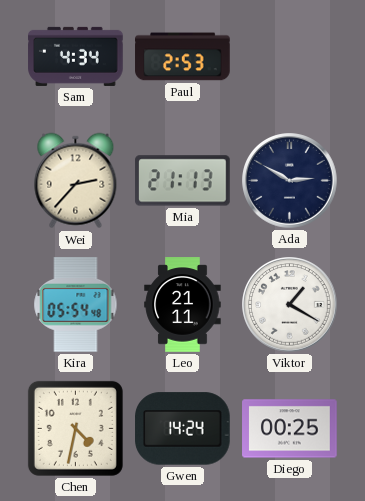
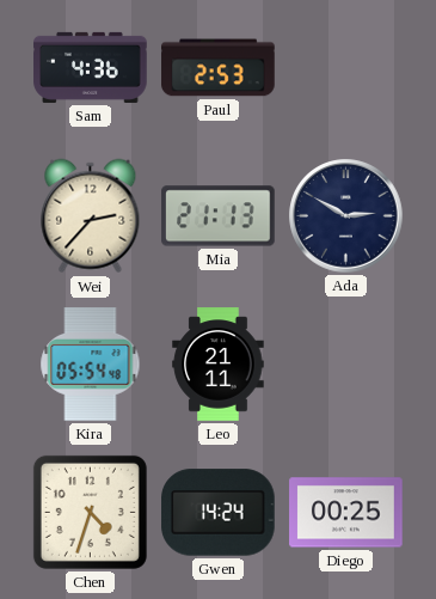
Sam: 4:34 -> 4:36 (91, 67)
Viktor: 1:20 -> none (290, 305)
Chen: 4:32 -> 4:33 (90, 512)
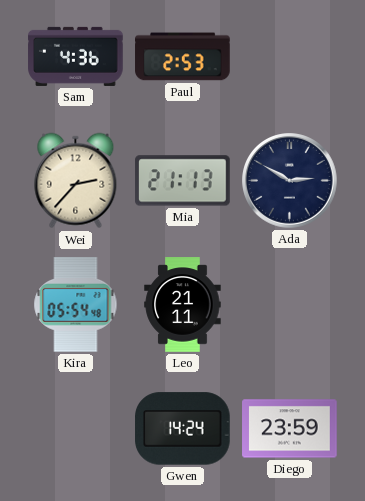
Chen: 4:33 -> none (90, 512)
Diego: 00:25 -> 23:59 (290, 429)
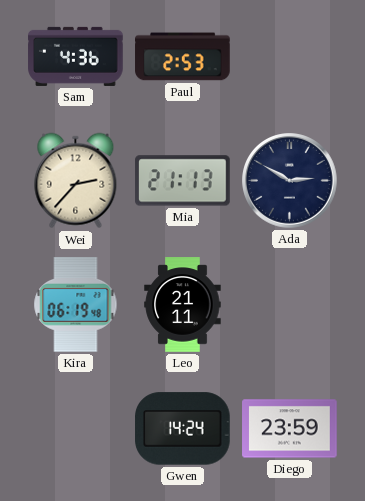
Kira: 05:54 -> 06:19 (76, 305)
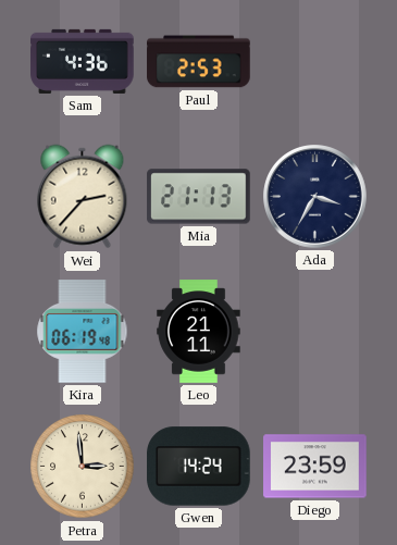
Ada: 2:50 -> 3:35 (315, 197)
Petra: none -> 2:59 (83, 467)
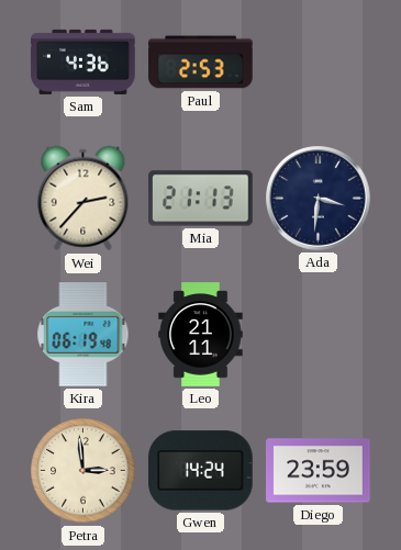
Ada: 3:35 -> 3:31 (319, 199)
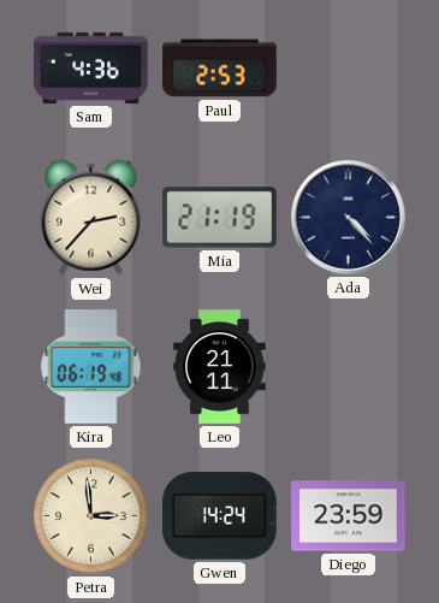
Mia: 21:13 -> 21:19 (220, 218)
Ada: 3:31 -> 4:23 (349, 218)
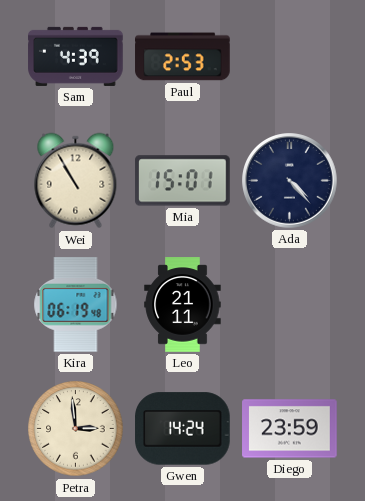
Sam: 4:36 -> 4:39 (76, 56)
Wei: 2:37 -> 10:55 (76, 181)
Mia: 21:19 -> 15:01 (183, 181)
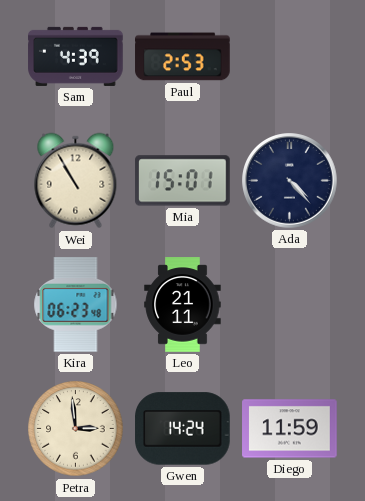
Kira: 06:19 -> 06:23 (76, 305)
Diego: 23:59 -> 11:59 (290, 429)
